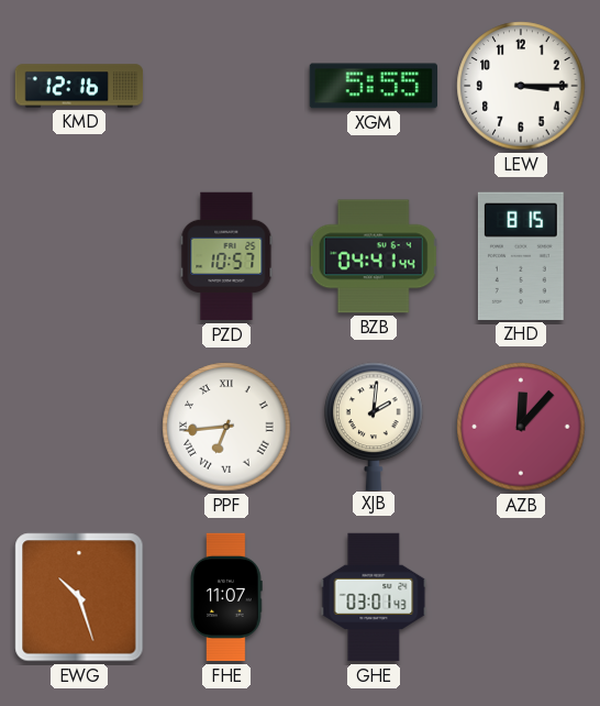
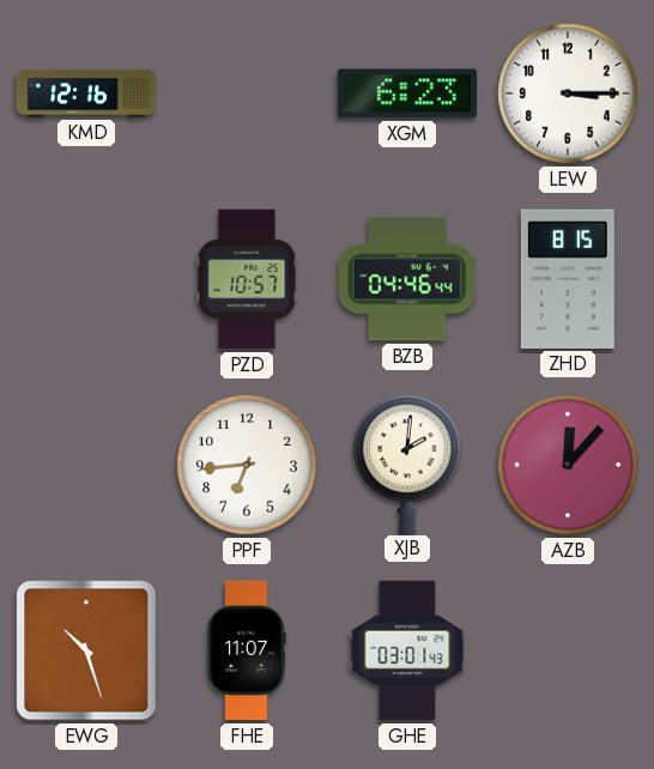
XGM: 5:55 -> 6:23 (406, 93)
BZB: 04:41 -> 04:46 (407, 279)
PPF numerals: Roman -> Arabic (247, 465)
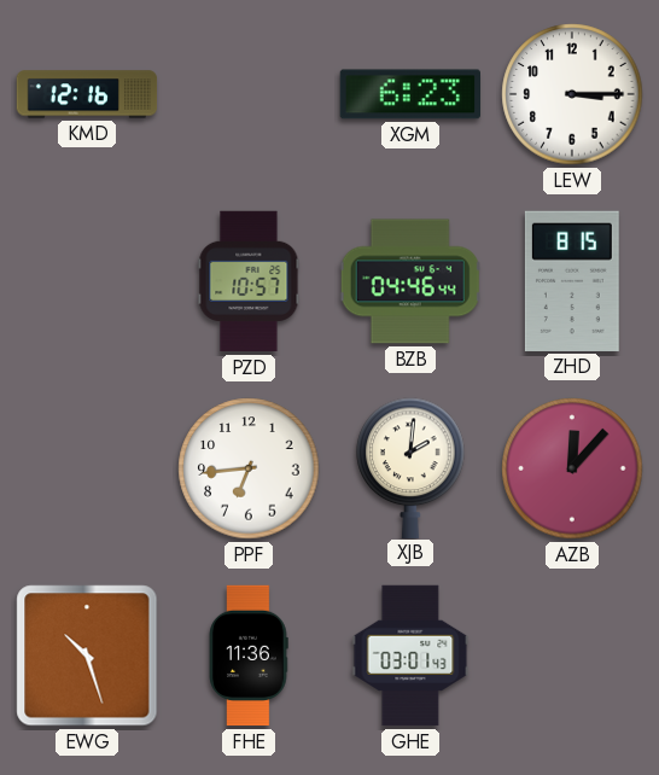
FHE: 11:07 -> 11:36 (249, 655)
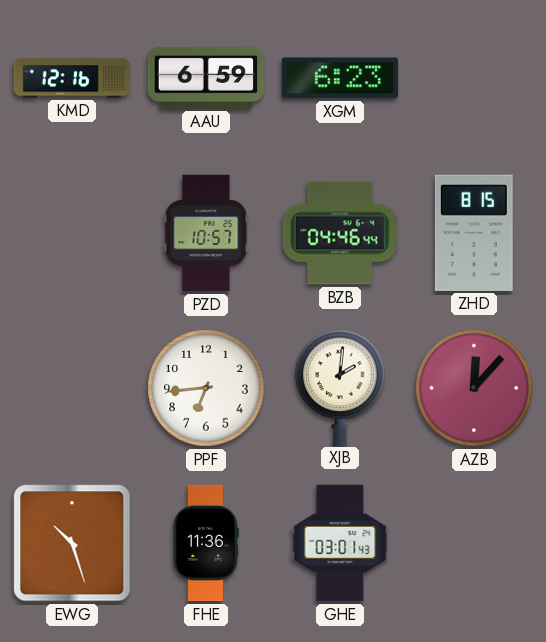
AAU: none -> 6:59 (206, 78)
LEW: 3:15 -> none (572, 94)
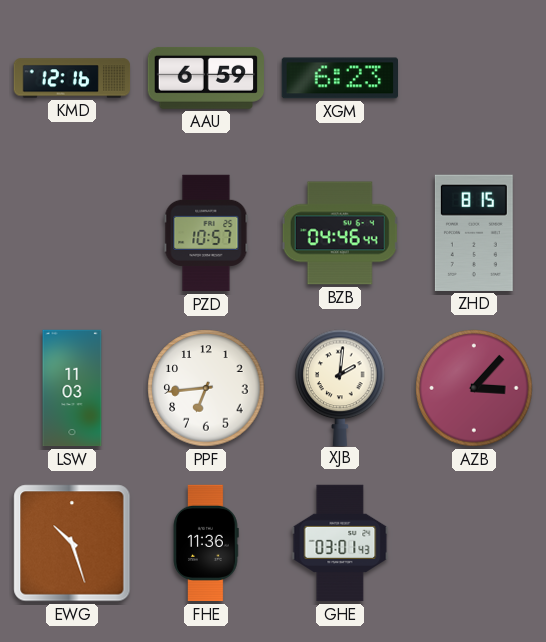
LSW: none -> 11:03 (72, 388)
AZB: 12:07 -> 3:07 (474, 388)
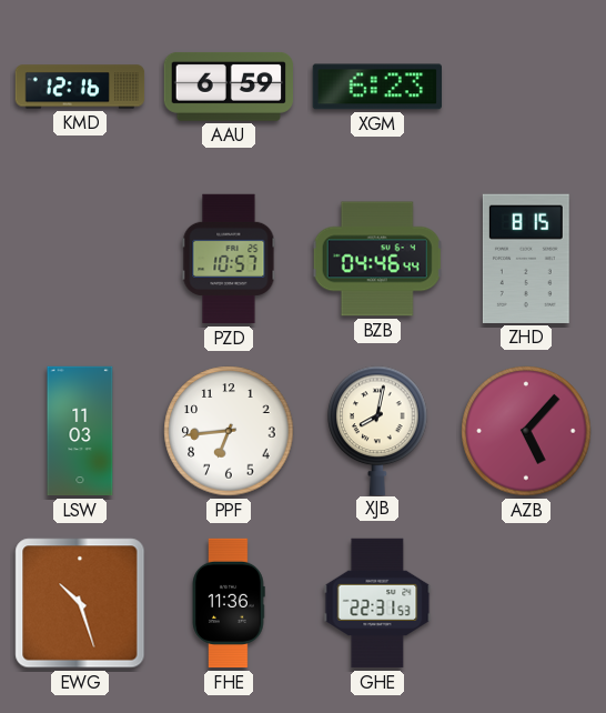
XJB: 2:01 -> 8:02 (377, 430)
AZB: 3:07 -> 5:07 (526, 431)
GHE: 03:01 -> 22:31 (377, 603)
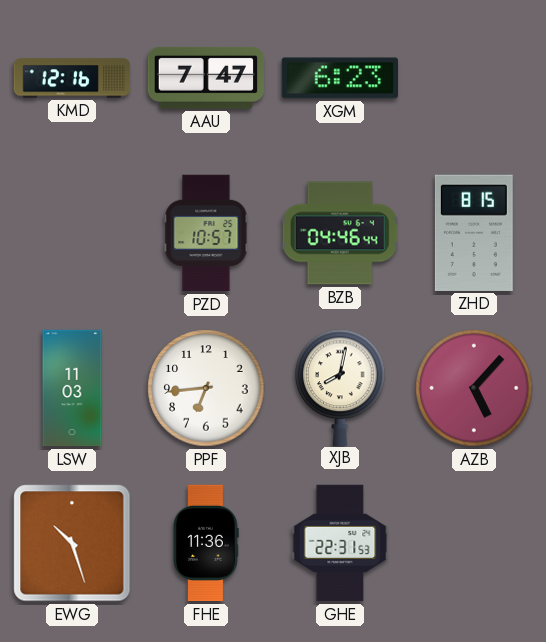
AAU: 6:59 -> 7:47 (206, 78)
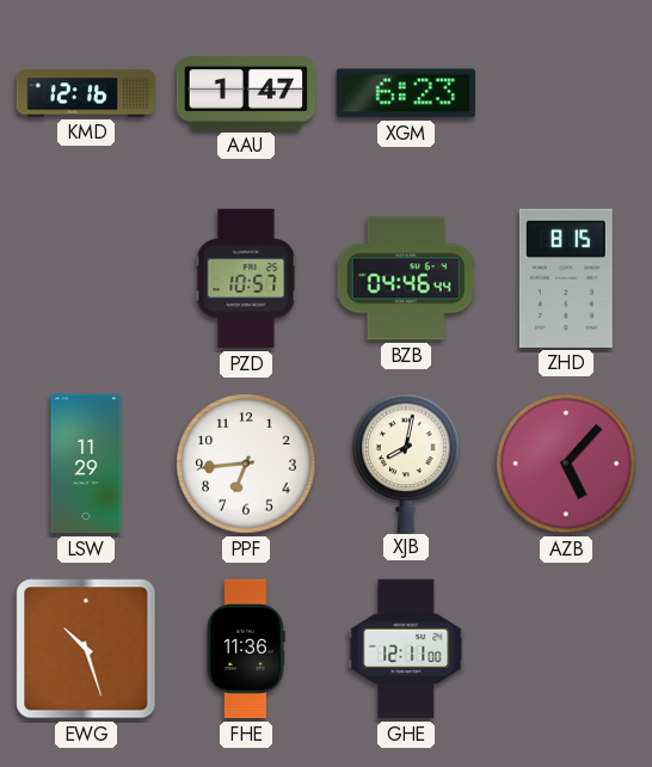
AAU: 7:47 -> 1:47 (246, 93)
LSW: 11:03 -> 11:29 (86, 464)
GHE: 22:31 -> 12:11 (406, 649)
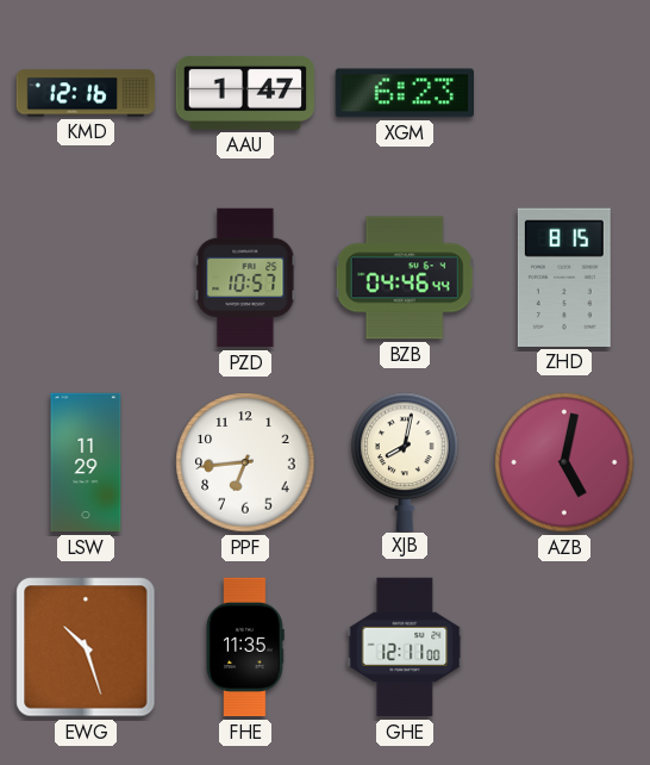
AZB: 5:07 -> 5:02 (564, 462)
FHE: 11:36 -> 11:35 (245, 647)
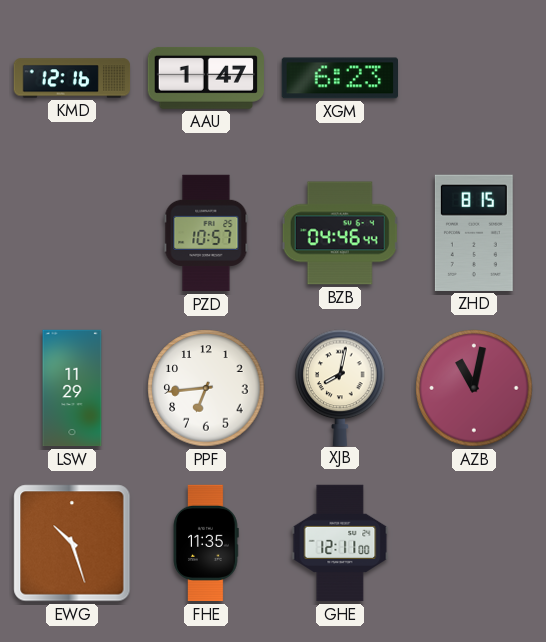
AZB: 5:02 -> 11:02 (474, 388)
